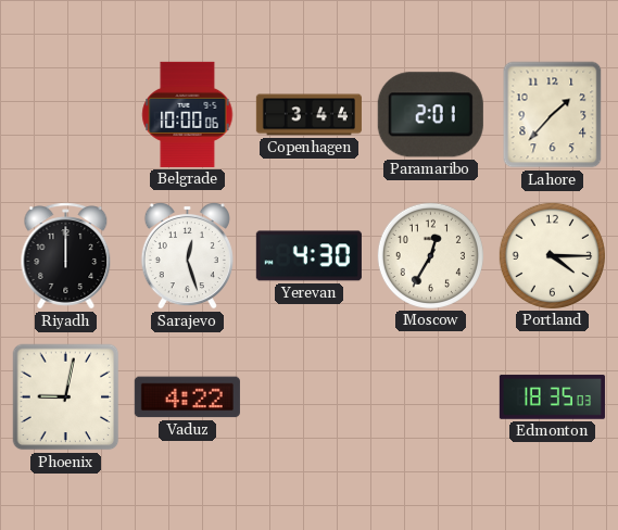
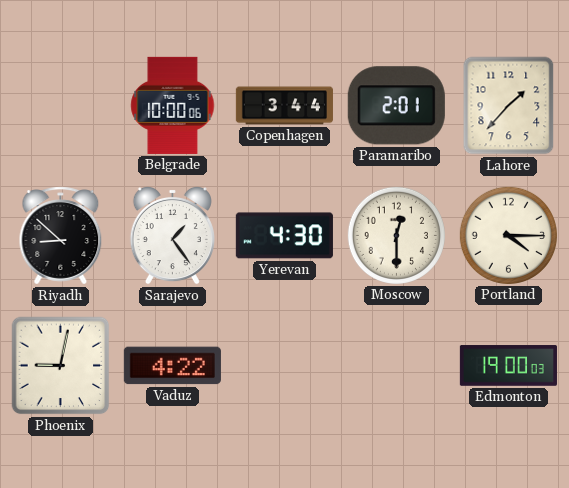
Riyadh: 12:00 -> 8:52 (61, 236)
Sarajevo: 12:27 -> 1:24 (172, 235)
Moscow: 12:35 -> 12:30 (396, 235)
Edmonton: 18:35 -> 19:00 (508, 366)
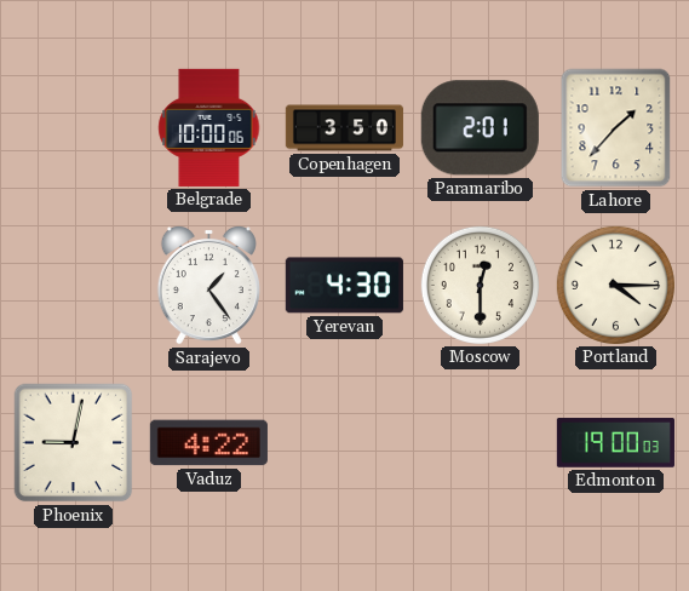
Copenhagen: 3:44 -> 3:50 (344, 128)
Riyadh: 8:52 -> none (61, 236)
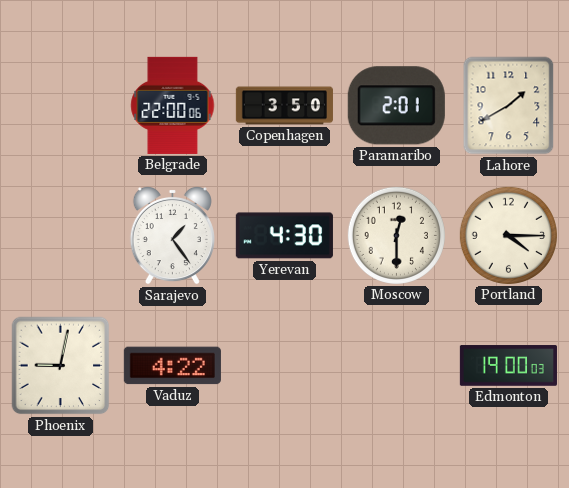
Belgrade: 10:00 -> 22:00 (173, 105)
Lahore: 1:37 -> 1:40 (509, 106)
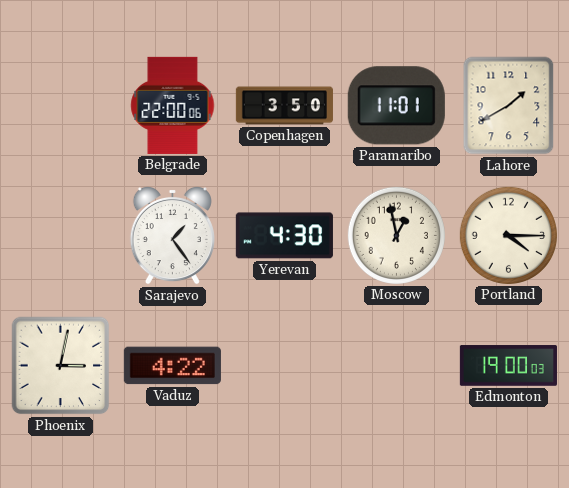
Paramaribo: 2:01 -> 11:01 (396, 106)
Moscow: 12:30 -> 12:58 (396, 235)
Phoenix: 9:02 -> 3:02 (61, 366)
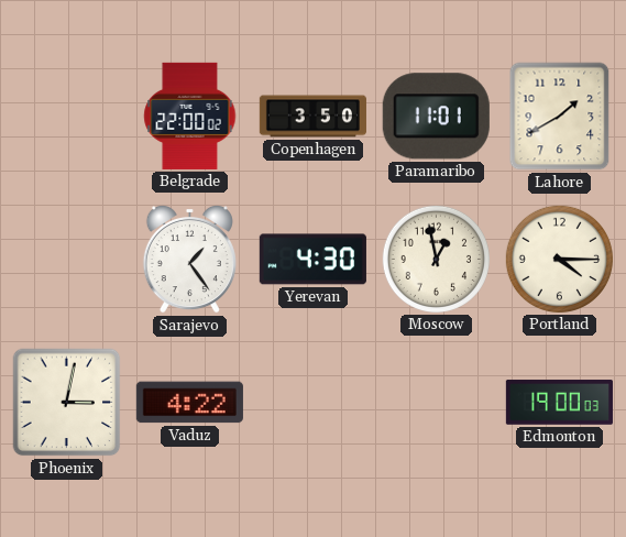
Belgrade: 22:00:06 -> 22:00:02 (190, 116)
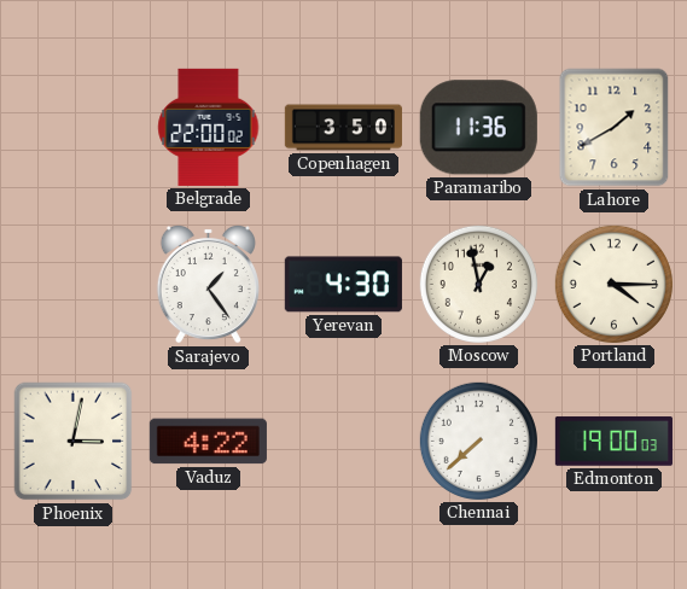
Paramaribo: 11:01 -> 11:36 (478, 128)
Chennai: none -> 7:38 (478, 441)
